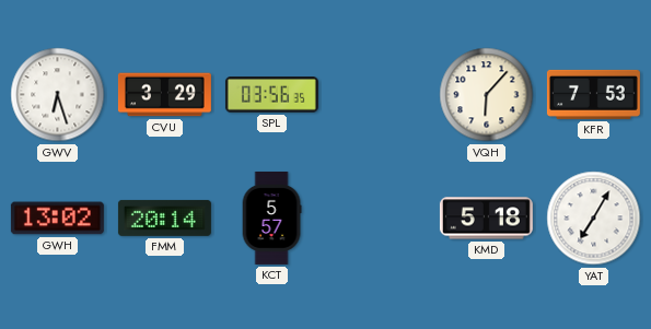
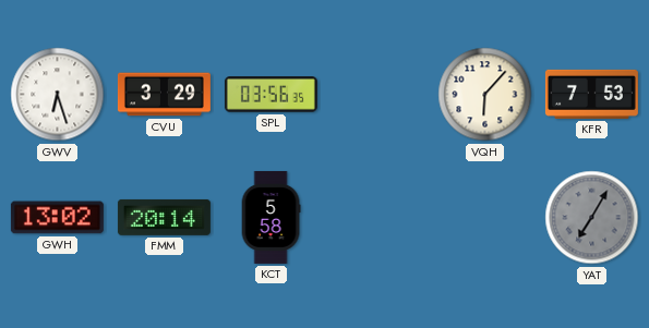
KCT: 5:57 -> 5:58 (271, 217)
KMD: 5:18 -> none (486, 219)
YAT dial: white -> grey (592, 218)
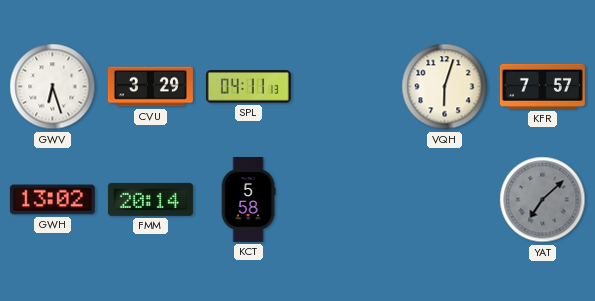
SPL: 03:56 -> 04:11 (248, 87)
VQH: 6:07 -> 6:03 (445, 87)
KFR: 7:53 -> 7:57 (542, 86)
YAT: 7:05 -> 7:08 (543, 200)
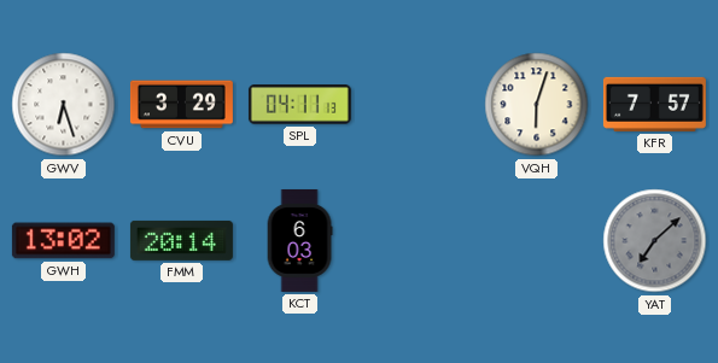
KCT: 5:58 -> 6:03 (299, 240)
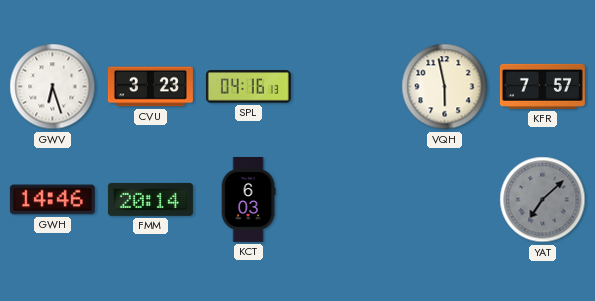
CVU: 3:29 -> 3:23 (150, 87)
SPL: 04:11 -> 04:16 (248, 87)
VQH: 6:03 -> 5:58 (445, 87)
GWH: 13:02 -> 14:46 (52, 200)
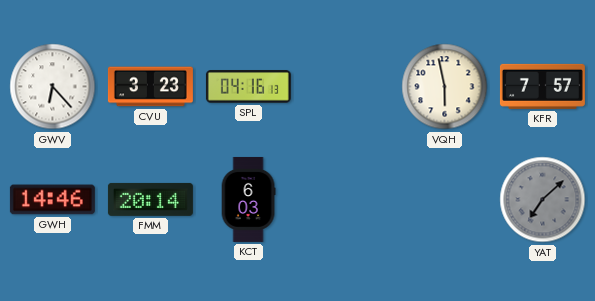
GWV: 6:27 -> 6:23 (53, 87)
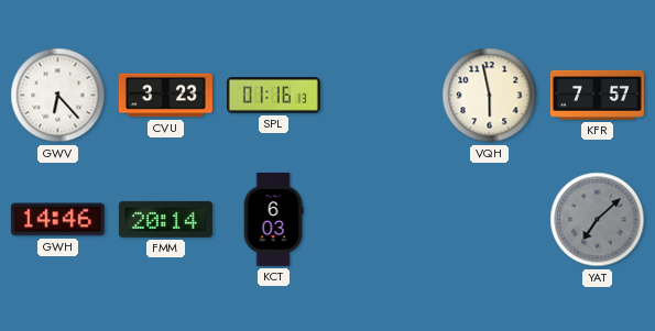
SPL: 04:16 -> 01:16 (273, 96)
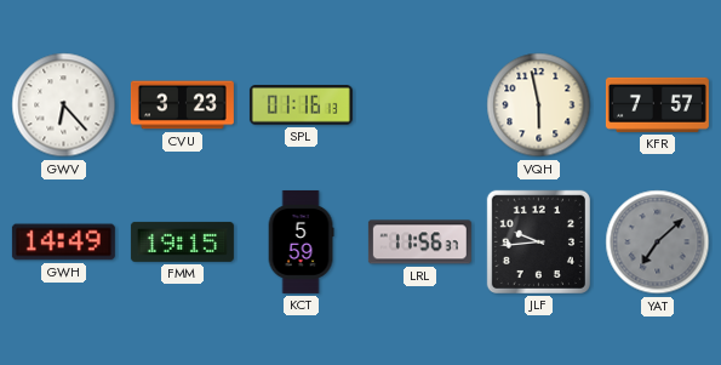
GWH: 14:46 -> 14:49 (63, 243)
FMM: 20:14 -> 19:15 (182, 241)
KCT: 6:03 -> 5:59 (301, 241)
LRL: none -> 11:56 (419, 243)
JLF: none -> 9:44 (538, 241)
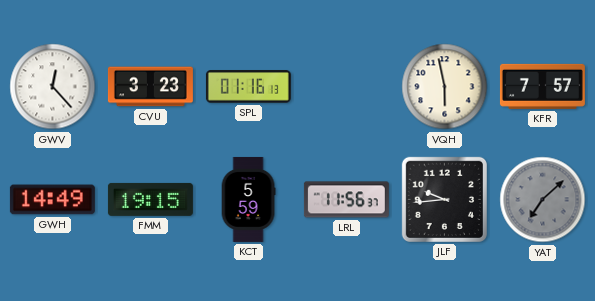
GWV: 6:23 -> 12:23 (53, 87)
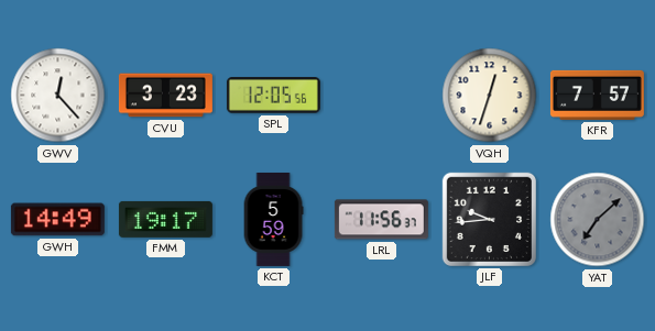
SPL: 01:16 -> 12:05 (273, 96)
VQH: 5:58 -> 12:33 (490, 96)
FMM: 19:15 -> 19:17 (165, 219)
